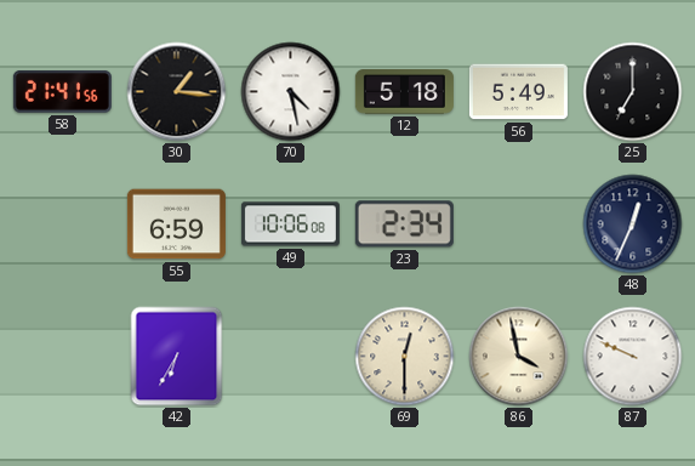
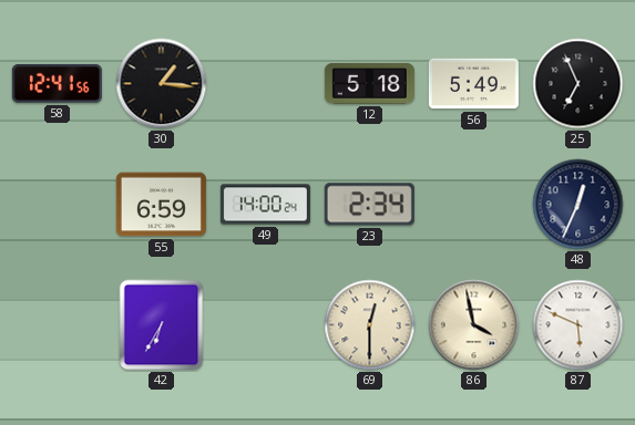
58: 21:41 -> 12:41 (57, 83)
70: 4:28 -> none (291, 92)
25: 7:00 -> 6:56 (578, 84)
49: 10:06 -> 14:00 (265, 205)
87: 9:49 -> 5:49 (578, 325)
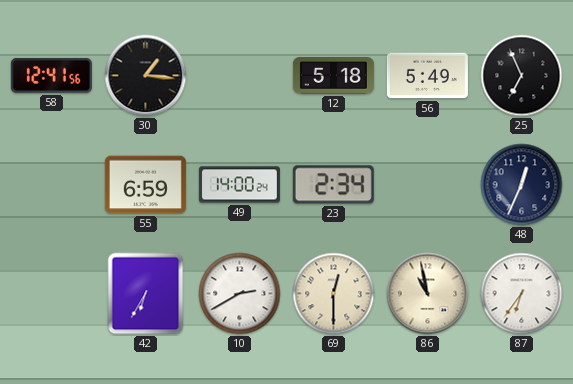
10: none -> 2:40 (240, 294)
86: 3:58 -> 10:58 (428, 294)
87: 5:49 -> 6:36 (522, 294)
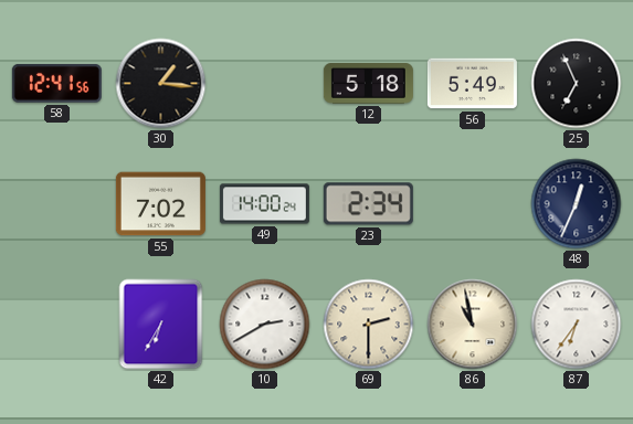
55: 6:59 -> 7:02 (160, 204)
69: 12:30 -> 2:30 (369, 325)
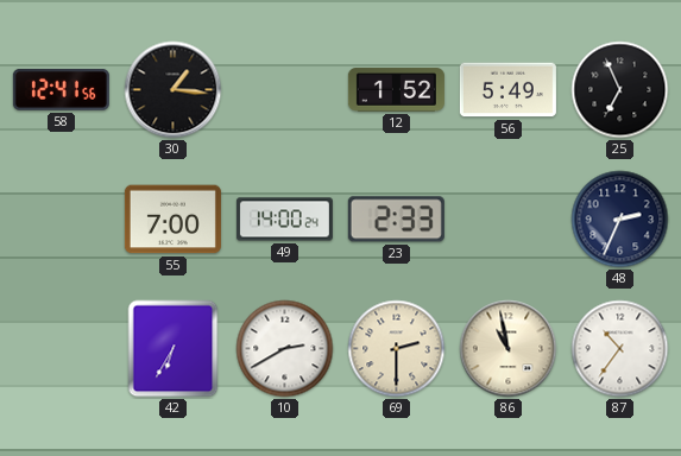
12: 5:18 -> 1:52 (396, 90)
55: 7:02 -> 7:00 (172, 220)
23: 2:34 -> 2:33 (396, 220)
48: 12:34 -> 2:34 (620, 220)
87: 6:36 -> 10:36 (620, 349)
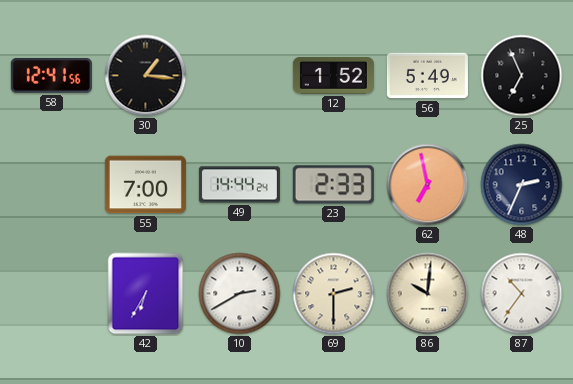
49: 14:00 -> 14:44 (239, 185)
62: none -> 6:58 (428, 185)
86: 10:58 -> 10:01 (428, 294)
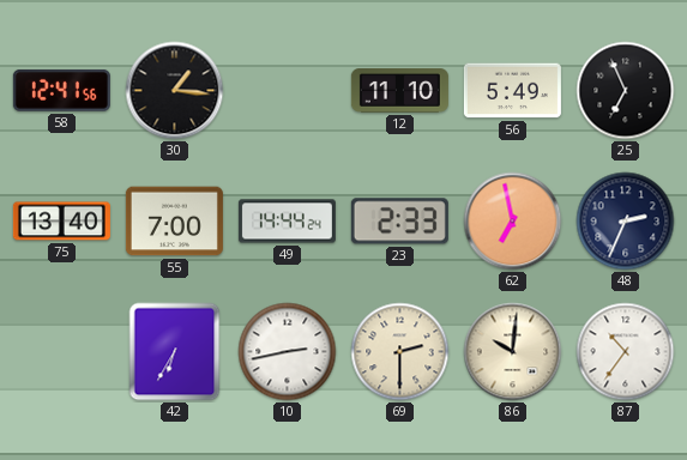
12: 1:52 -> 11:10 (399, 91)
75: none -> 13:40 (61, 222)
10: 2:40 -> 2:43 (288, 352)
